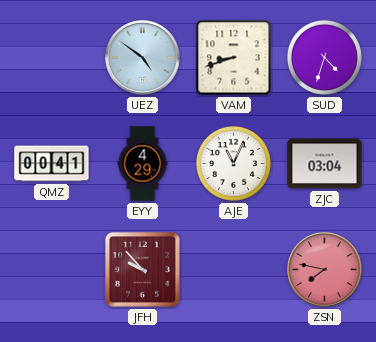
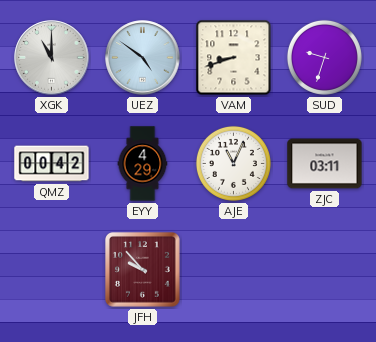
XGK: none -> 11:00 (52, 58)
SUD: 4:33 -> 9:33 (324, 57)
QMZ: 00:41 -> 00:42 (52, 164)
ZJC: 03:04 -> 03:11 (325, 164)
ZSN: 7:47 -> none (325, 270)
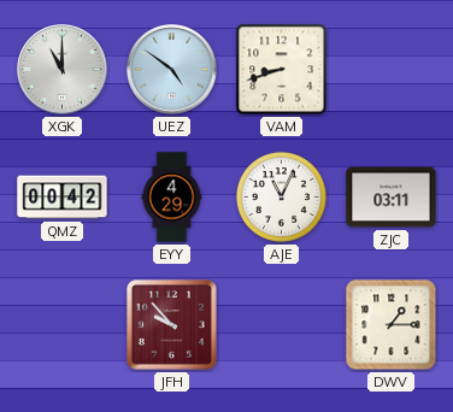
SUD: 9:33 -> none (324, 57)
DWV: none -> 1:15 (392, 325)
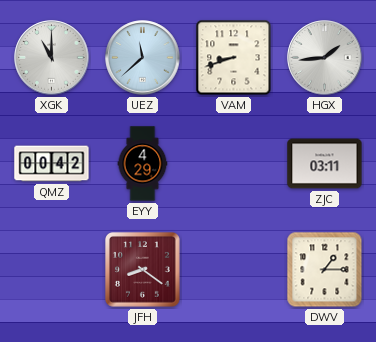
UEZ: 4:51 -> 11:38 (143, 58)
HGX: none -> 1:44 (325, 58)
AJE: 11:04 -> none (281, 196)
JFH: 9:53 -> 8:21 (143, 270)
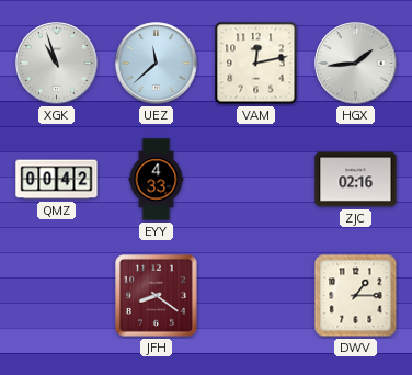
XGK: 11:00 -> 10:57 (57, 64)
VAM: 8:42 -> 12:13 (256, 64)
EYY: 4:29 -> 4:33 (157, 180)
ZJC: 03:11 -> 02:16 (356, 180)
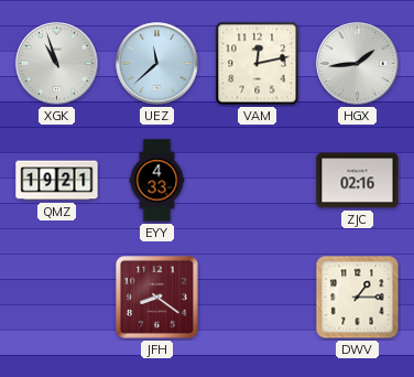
QMZ: 00:42 -> 19:21 (57, 181)
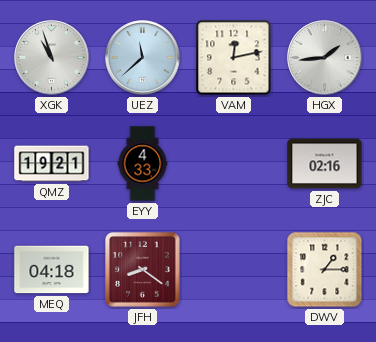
MEQ: none -> 04:18 (52, 270)
